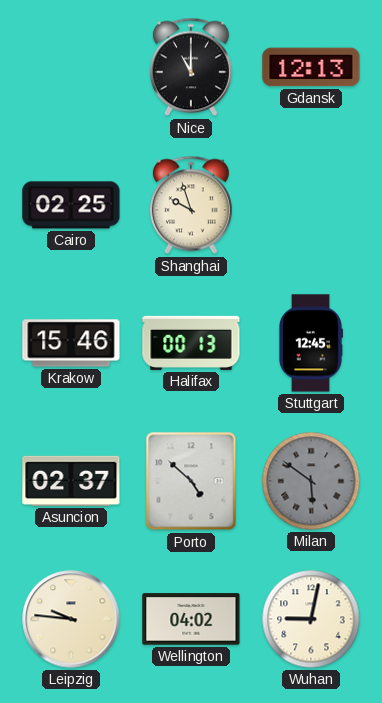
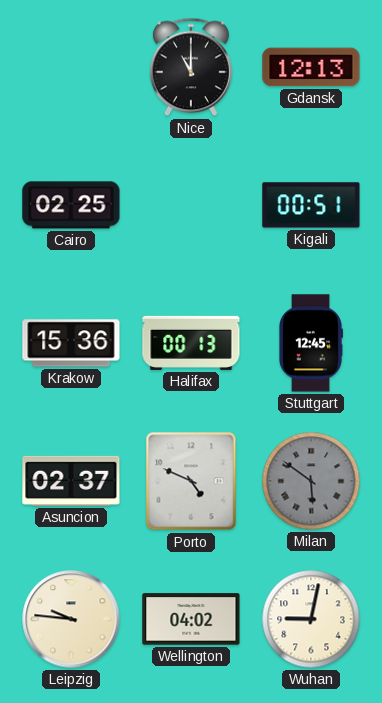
Shanghai: 9:57 -> none (191, 205)
Kigali: none -> 00:51 (311, 205)
Krakow: 15:46 -> 15:36 (71, 343)
Porto: 4:52 -> 4:49 (191, 481)
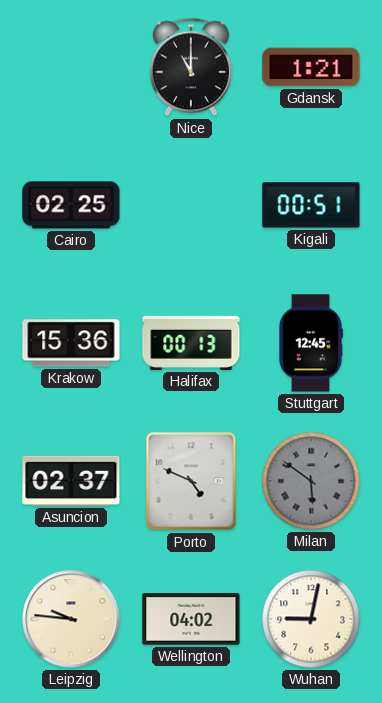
Gdansk: 12:13 -> 1:21 (311, 67)
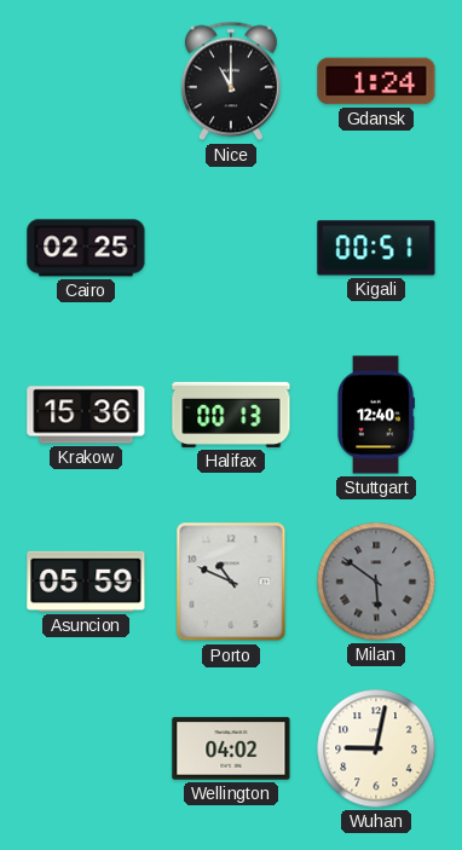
Gdansk: 1:21 -> 1:24 (376, 81)
Stuttgart: 12:45 -> 12:40 (375, 415)
Asuncion: 02:37 -> 05:59 (86, 582)
Porto: 4:49 -> 10:49 (231, 582)
Leipzig: 9:46 -> none (71, 619)
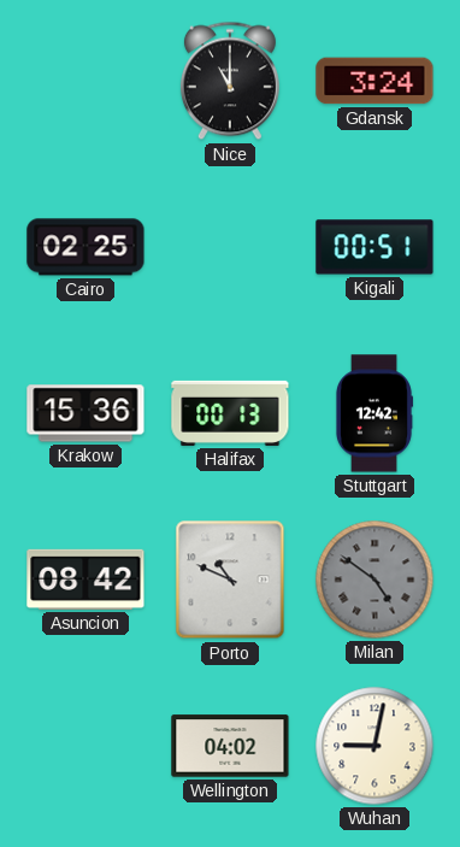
Gdansk: 1:24 -> 3:24 (375, 81)
Stuttgart: 12:40 -> 12:42 (373, 413)
Asuncion: 05:59 -> 08:42 (85, 580)
Milan: 5:51 -> 4:51 (375, 580)
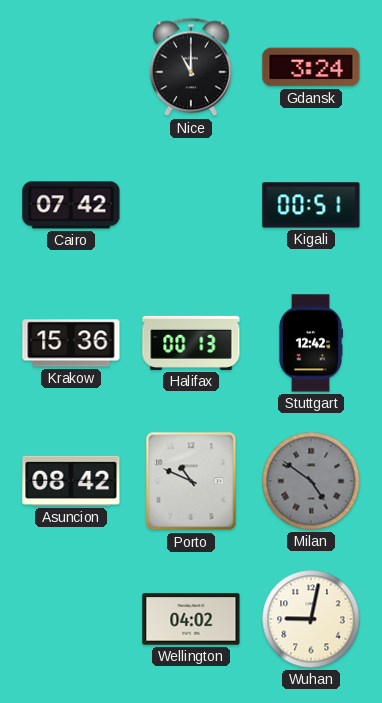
Cairo: 02:25 -> 07:42 (71, 205)
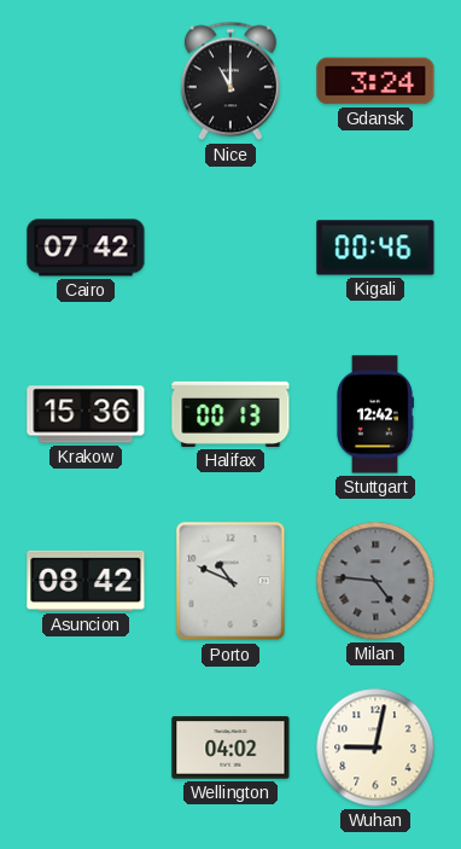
Kigali: 00:51 -> 00:46 (375, 248)
Milan: 4:51 -> 4:46 (375, 581)
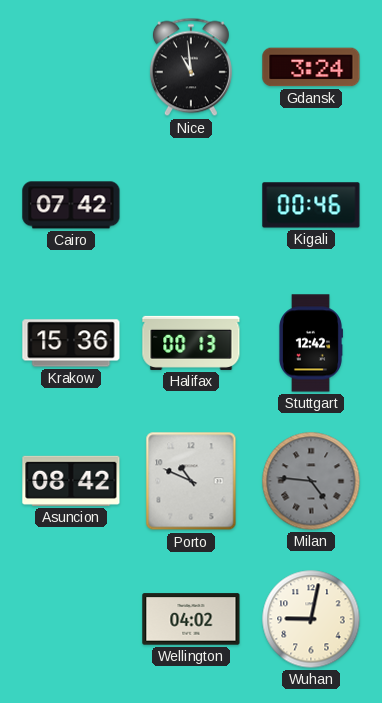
Nice: 11:00 -> 10:59 (191, 67)
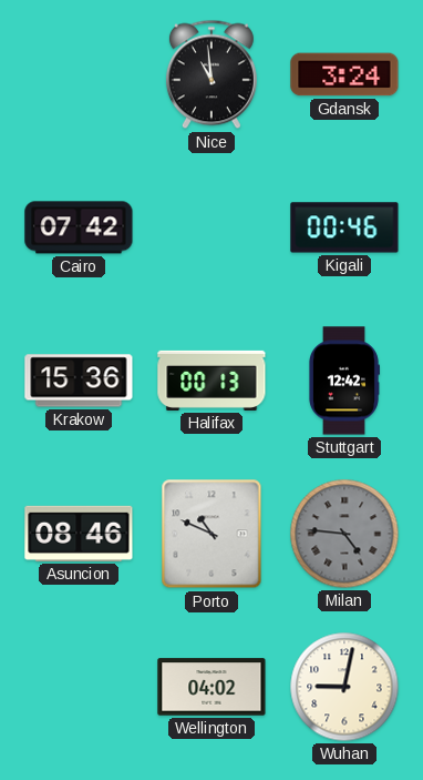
Asuncion: 08:42 -> 08:46 (79, 534)
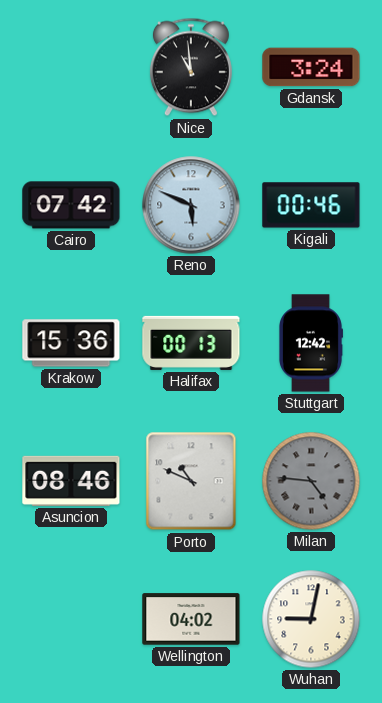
Reno: none -> 5:49 (191, 205)
